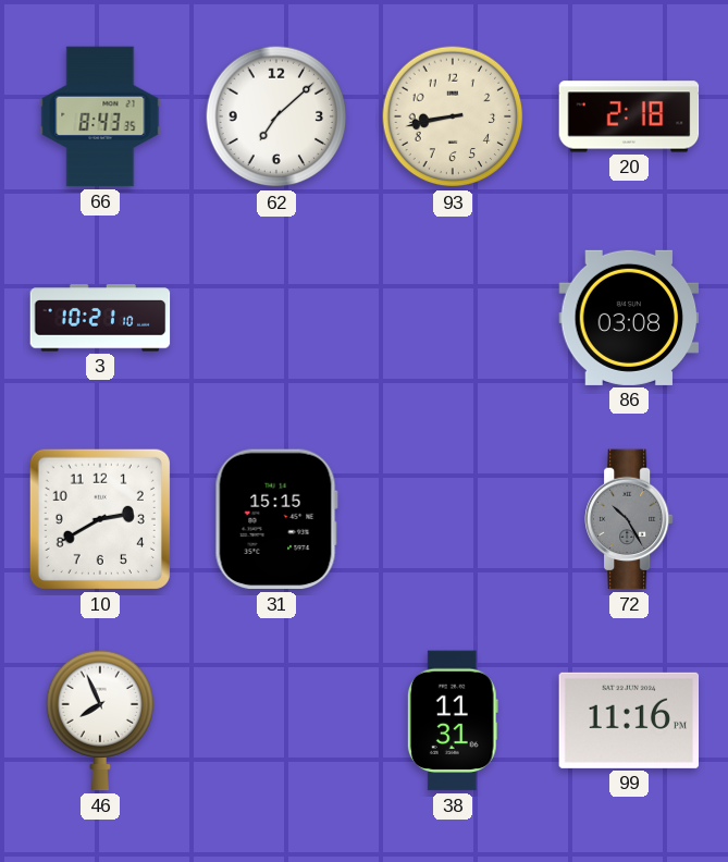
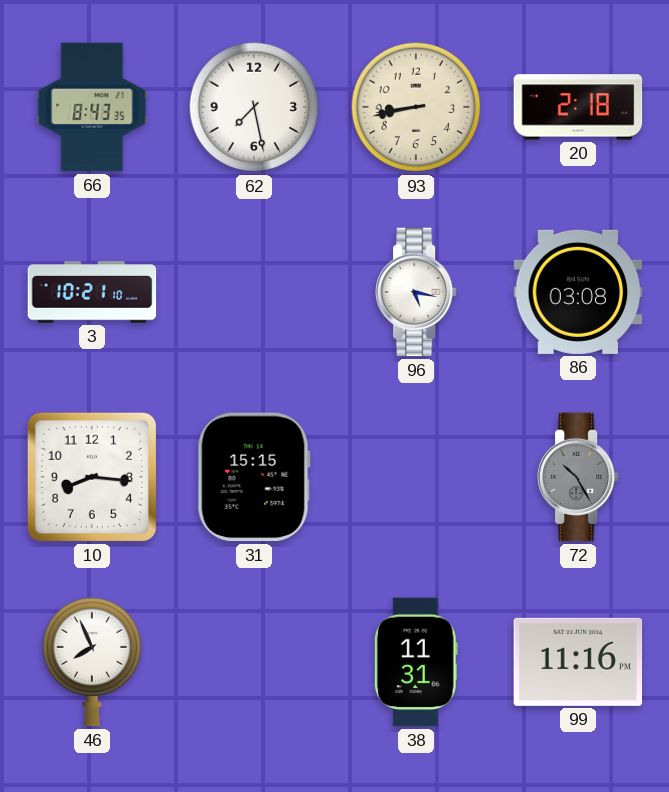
62: 7:08 -> 7:28 (254, 107)
96: none -> 5:17 (416, 292)
10: 2:40 -> 8:16 (92, 477)
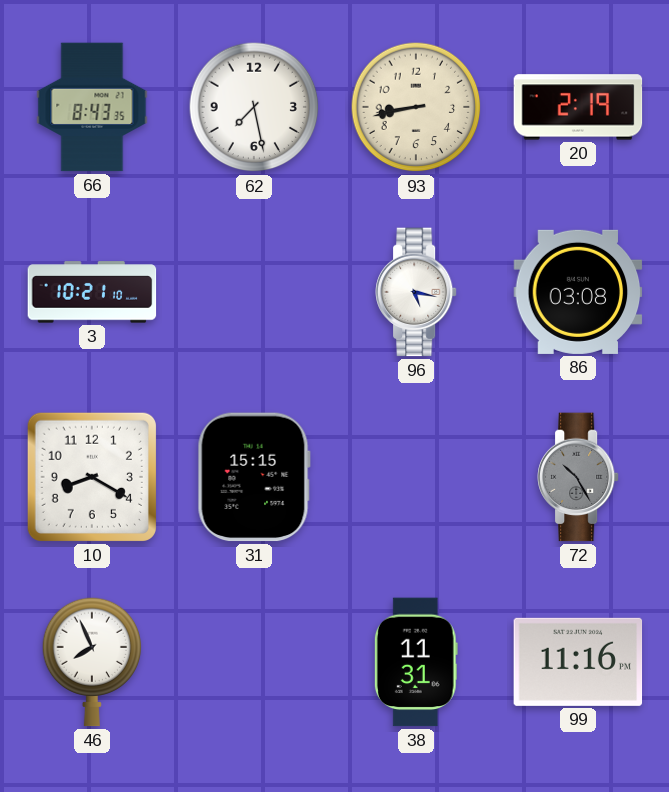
20: 2:18 -> 2:19 (578, 107)
10: 8:16 -> 8:20 (92, 477)
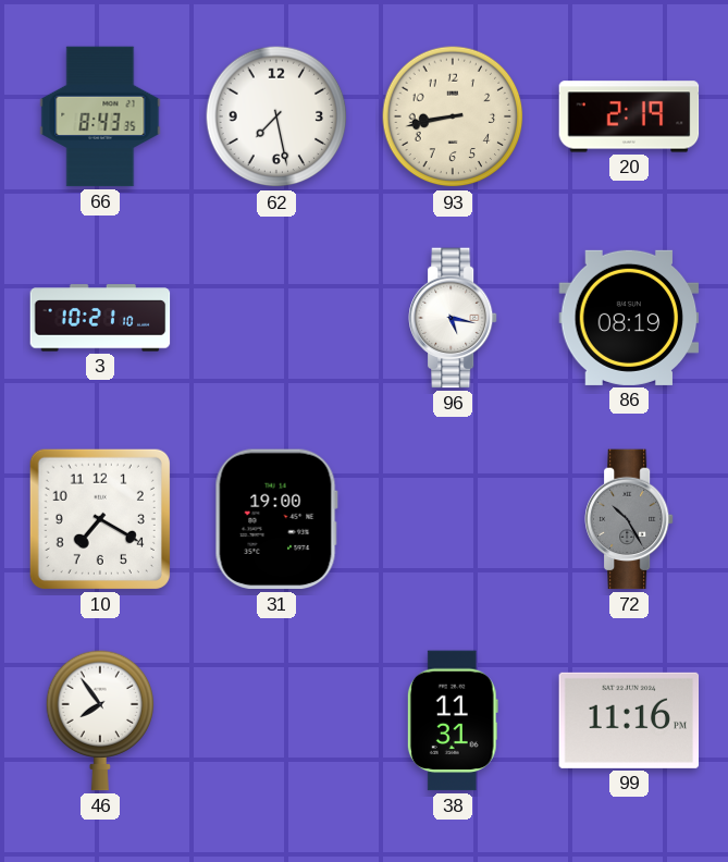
86: 03:08 -> 08:19 (629, 318)
10: 8:20 -> 7:20 (100, 519)
31: 15:15 -> 19:00 (276, 519)
46: 7:56 -> 7:54 (100, 721)
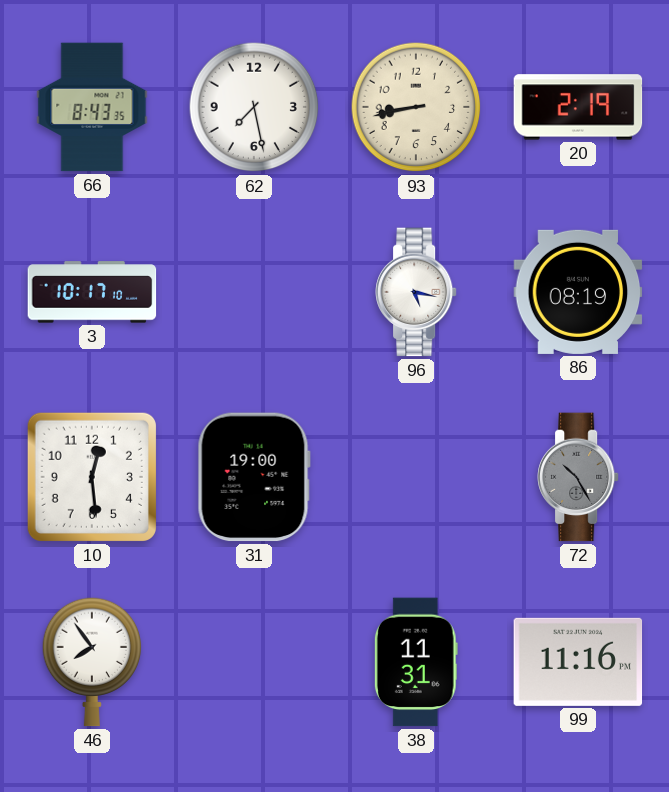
3: 10:21 -> 10:17 (92, 292)
10: 7:20 -> 12:29 (92, 477)
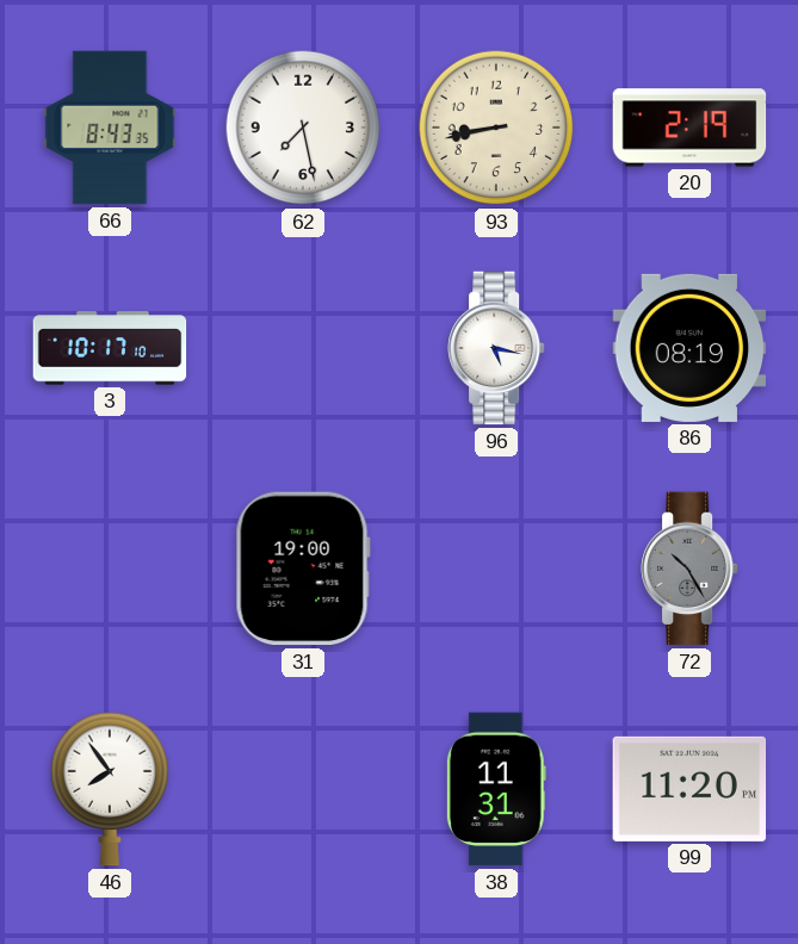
10: 12:29 -> none (92, 477)
99: 11:16 -> 11:20 (689, 789)
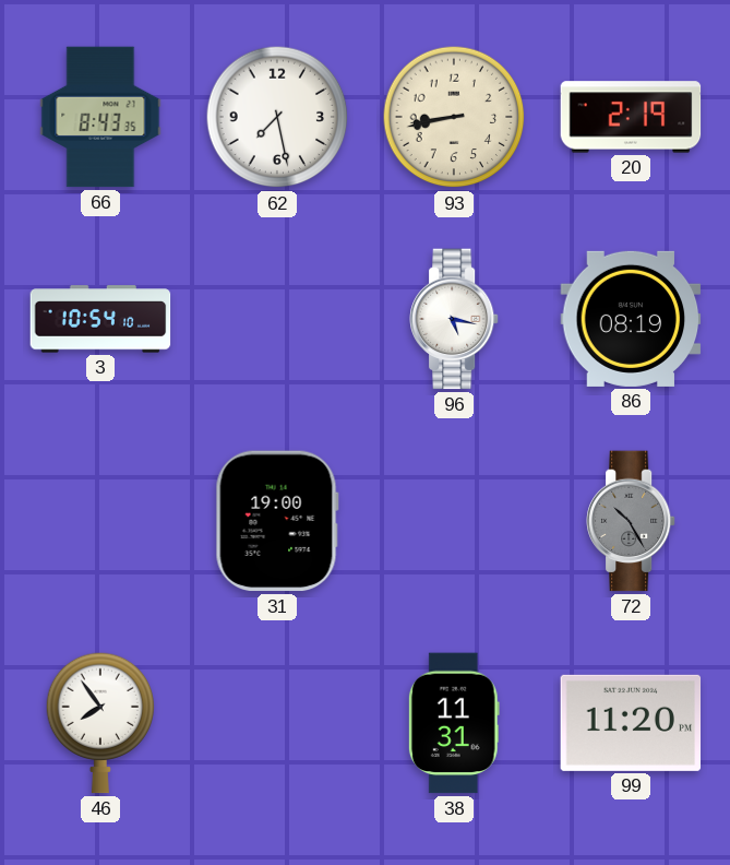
3: 10:17 -> 10:54 (100, 319)
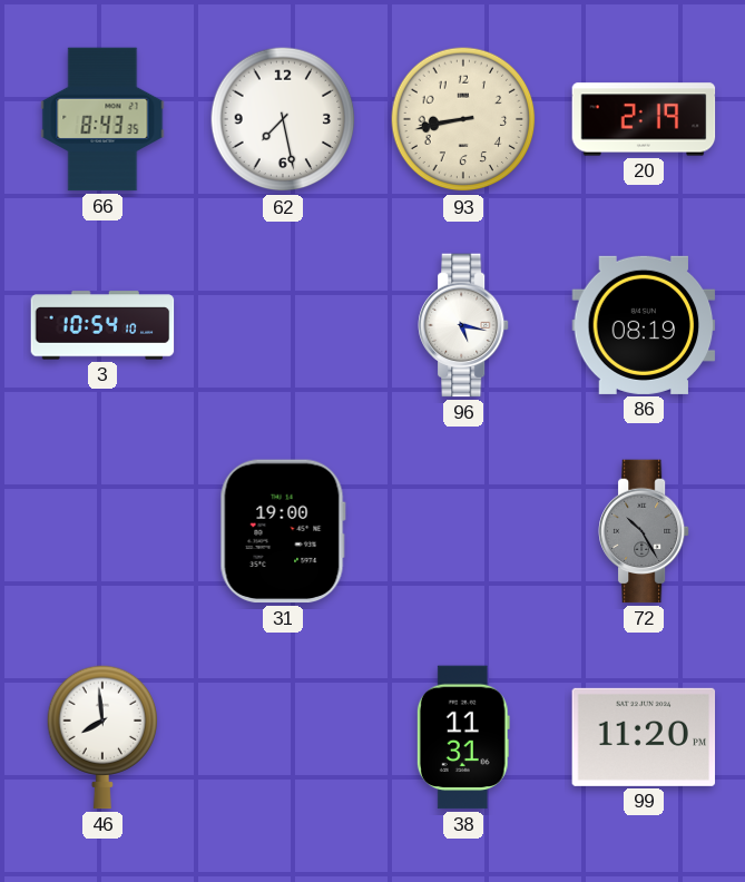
46: 7:54 -> 7:59 (102, 737)
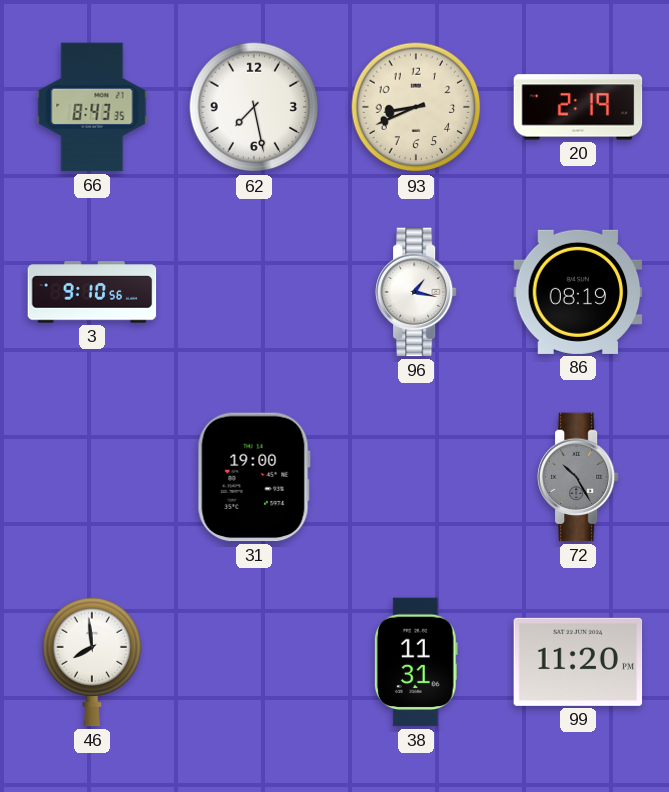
93: 8:43 -> 8:41 (416, 107)
3: 10:54 -> 9:10 (92, 292)
96: 5:17 -> 1:17 (416, 292)
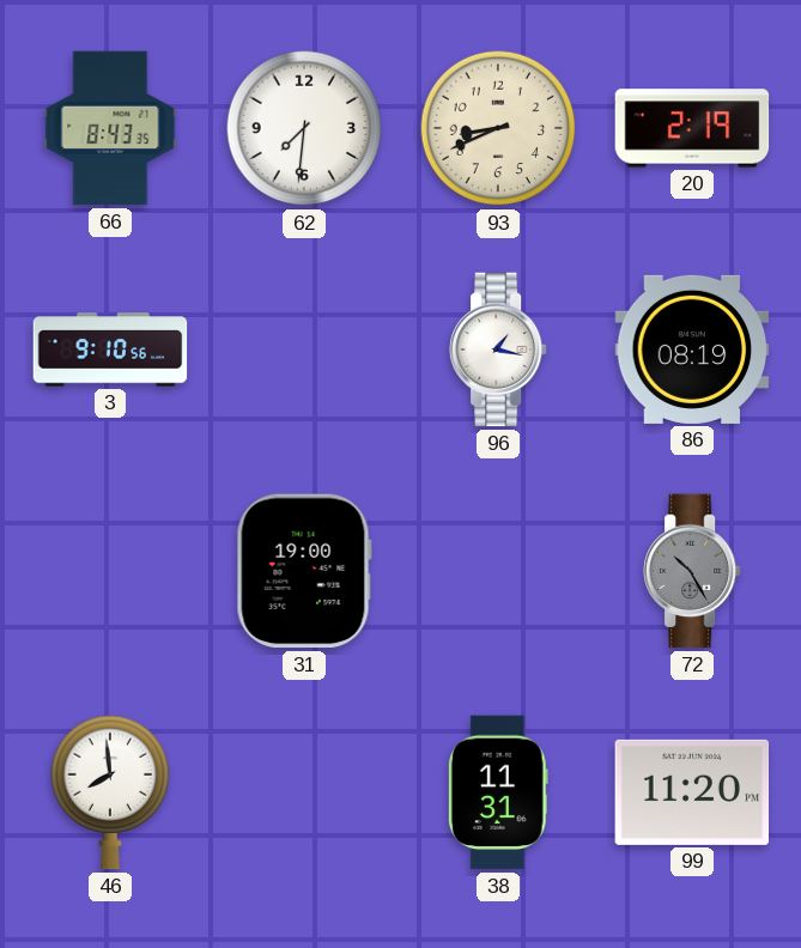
62: 7:28 -> 7:31 (304, 128)
